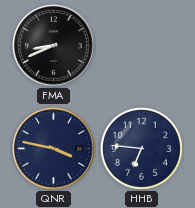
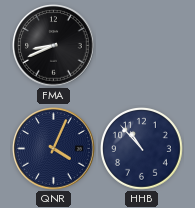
QNR: 3:47 -> 4:04 (54, 149)
HHB: 6:46 -> 10:53 (142, 149)
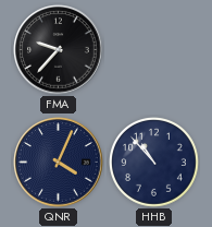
FMA: 8:41 -> 9:37 (59, 50)
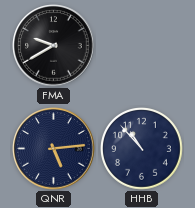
FMA: 9:37 -> 9:40 (54, 46)
QNR: 4:04 -> 5:14 (54, 149)
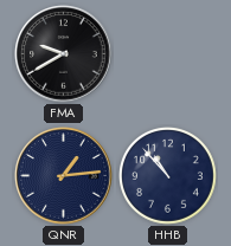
QNR: 5:14 -> 1:14 (64, 176)
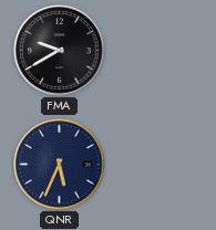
QNR: 1:14 -> 5:34 (60, 165)
HHB: 10:53 -> none (168, 176)
